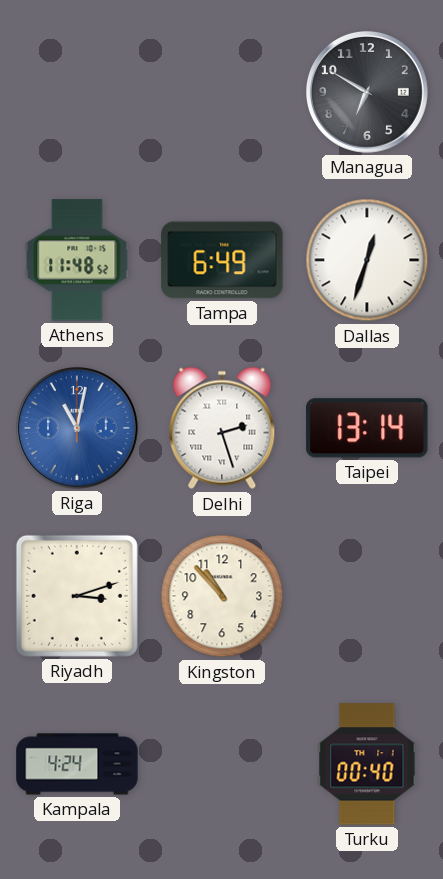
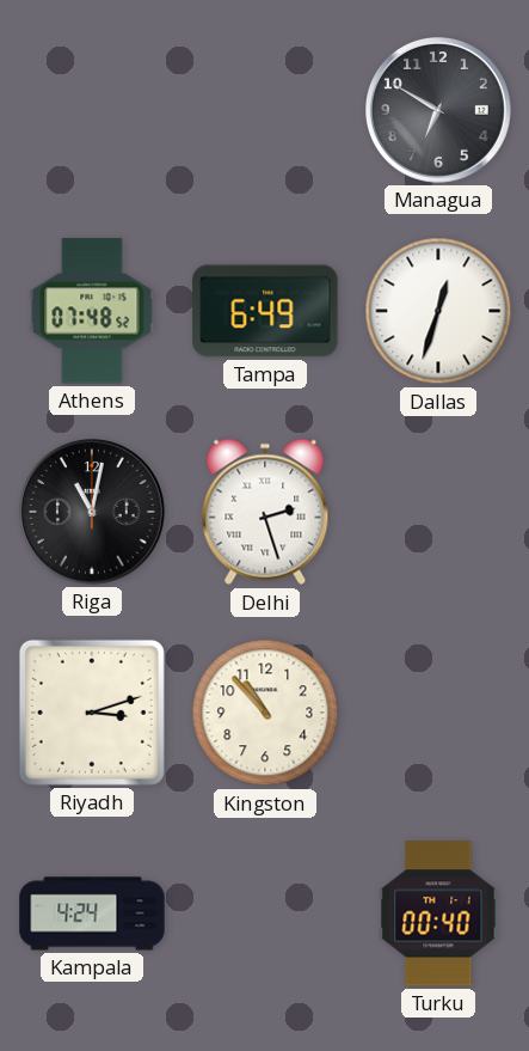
Athens: 11:48 -> 07:48 (92, 311)
Riga dial: blue -> black (93, 512)
Taipei: 13:14 -> none (367, 428)
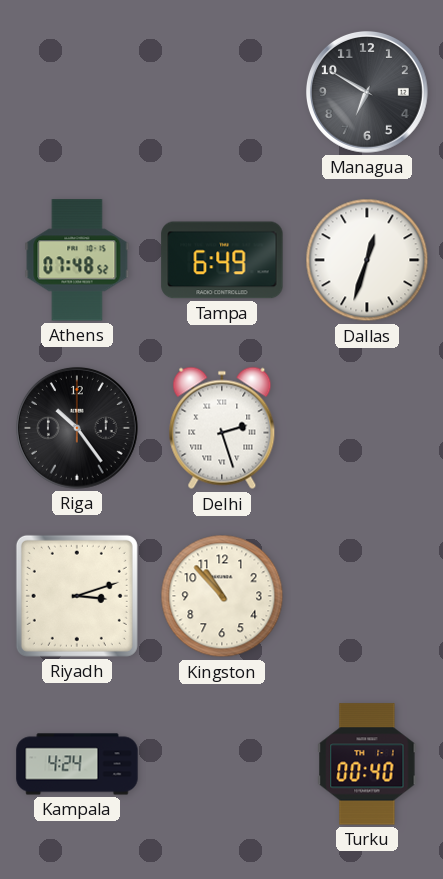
Riga: 11:02 -> 10:24 (78, 428)
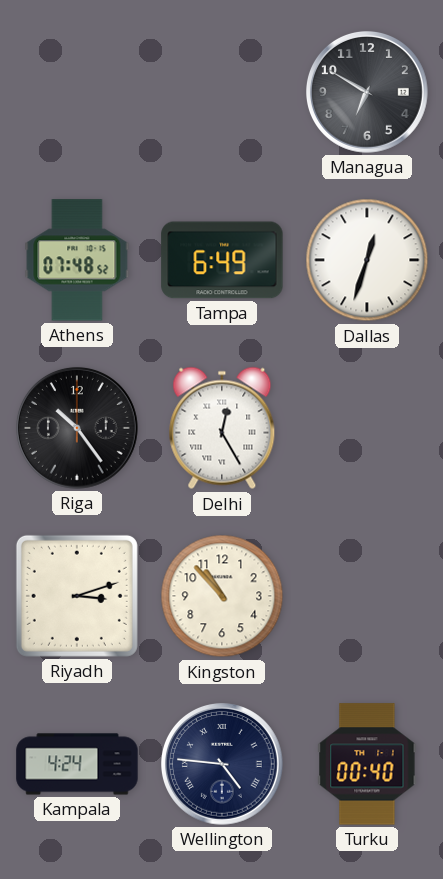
Delhi: 2:27 -> 12:25 (222, 428)
Wellington: none -> 4:46 (223, 764)
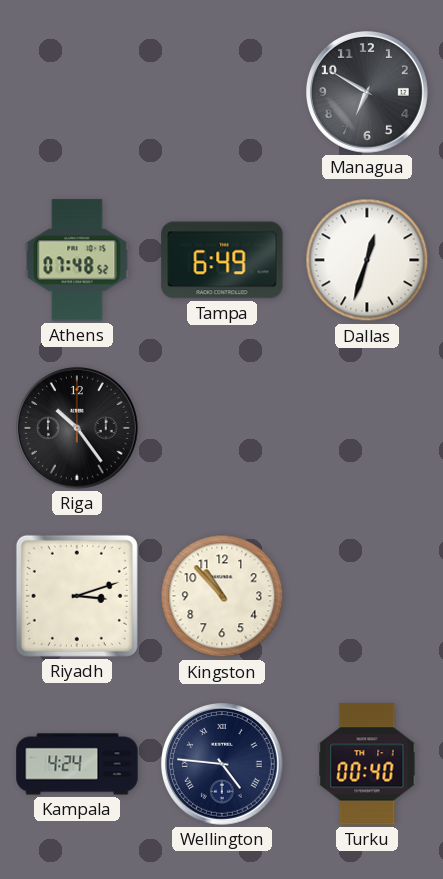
Delhi: 12:25 -> none (222, 428)
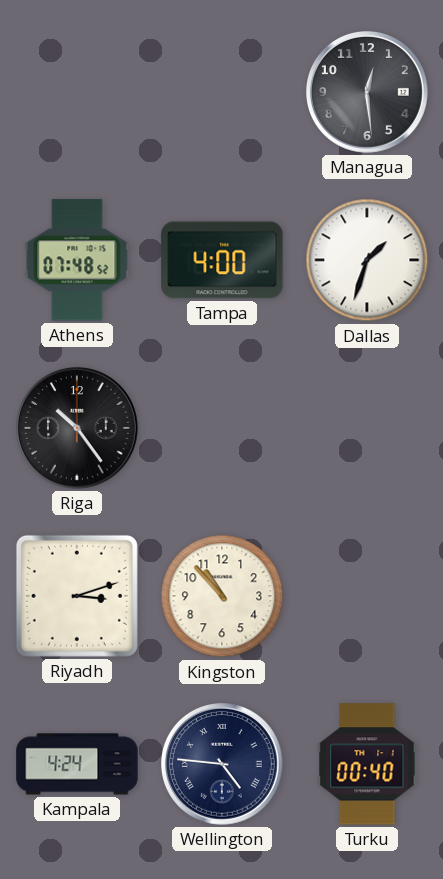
Managua: 6:50 -> 12:29 (368, 92)
Tampa: 6:49 -> 4:00 (222, 260)
Dallas: 12:33 -> 1:33 (367, 260)
